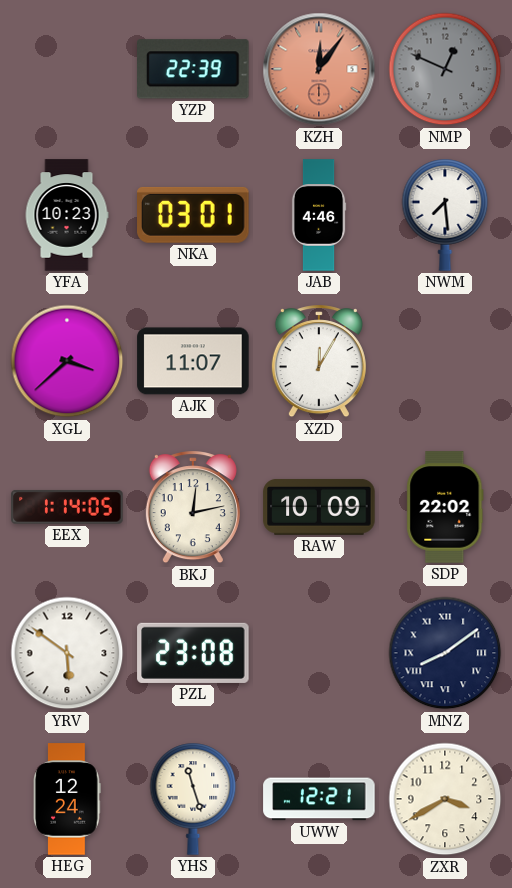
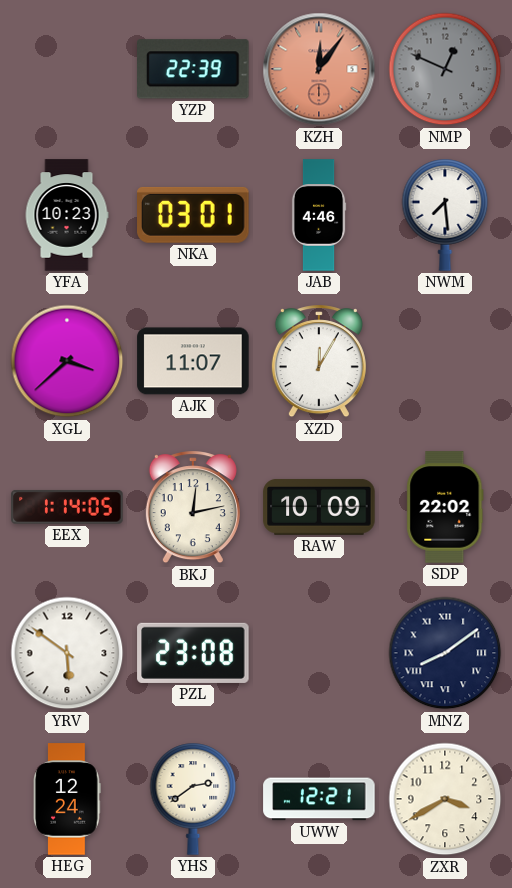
YHS: 11:27 -> 2:39 (193, 799)
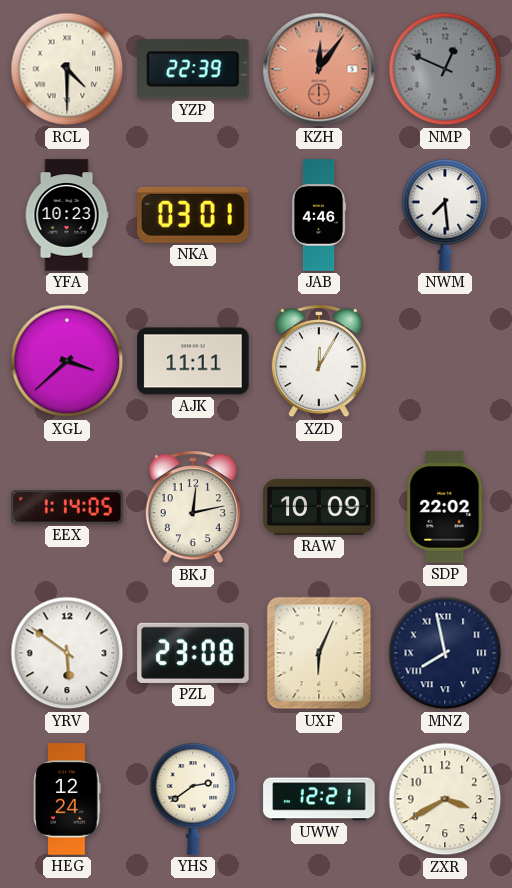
RCL: none -> 4:30 (67, 69)
AJK: 11:07 -> 11:11 (193, 361)
UXF: none -> 6:04 (319, 653)
MNZ: 8:09 -> 7:58 (445, 653)
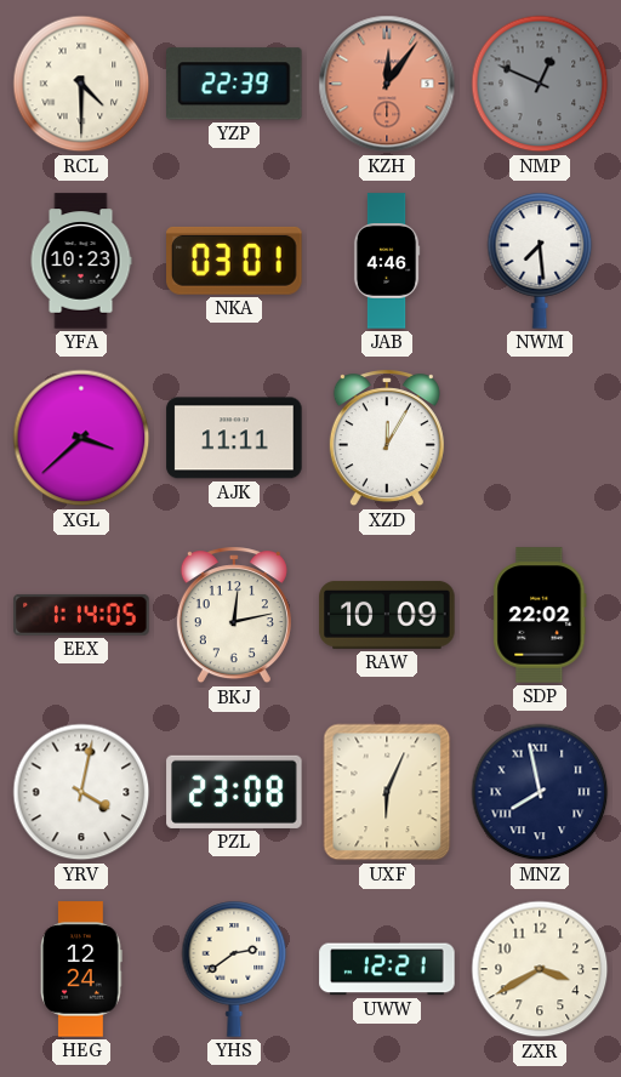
YRV: 5:51 -> 4:02 (81, 792)
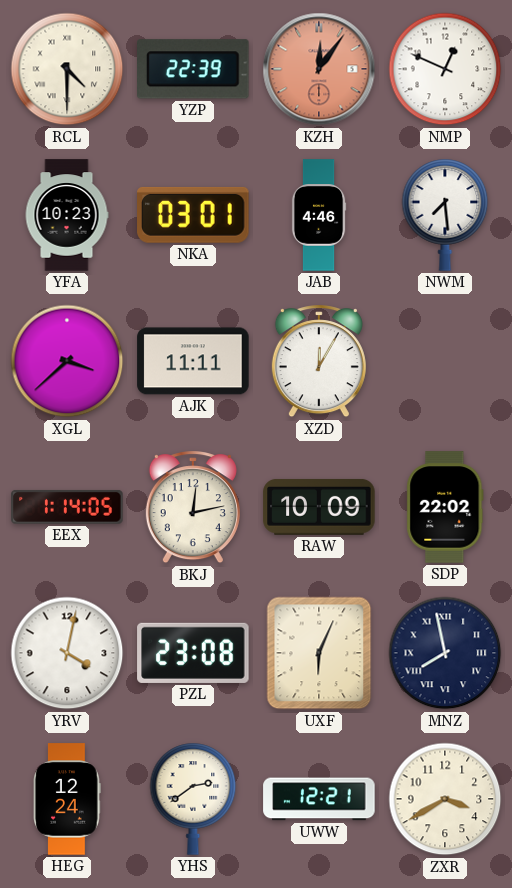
NMP dial: grey -> white (445, 69)
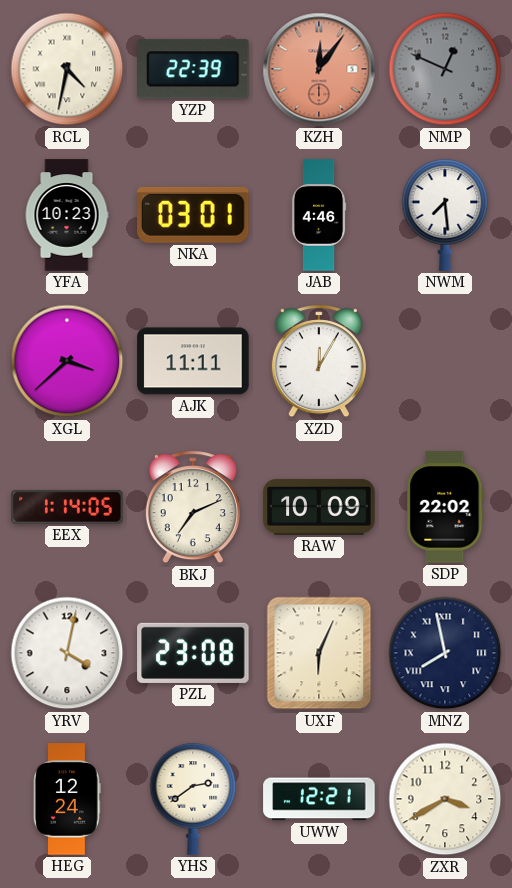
RCL: 4:30 -> 4:32 (67, 69)
NMP dial: white -> grey (445, 69)
BKJ: 12:13 -> 7:11 (193, 508)
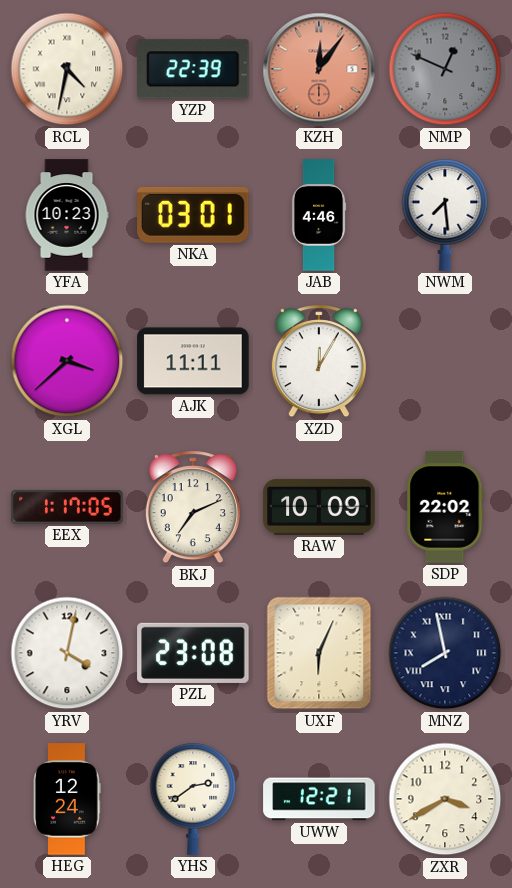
EEX: 1:14 -> 1:17 (67, 507)
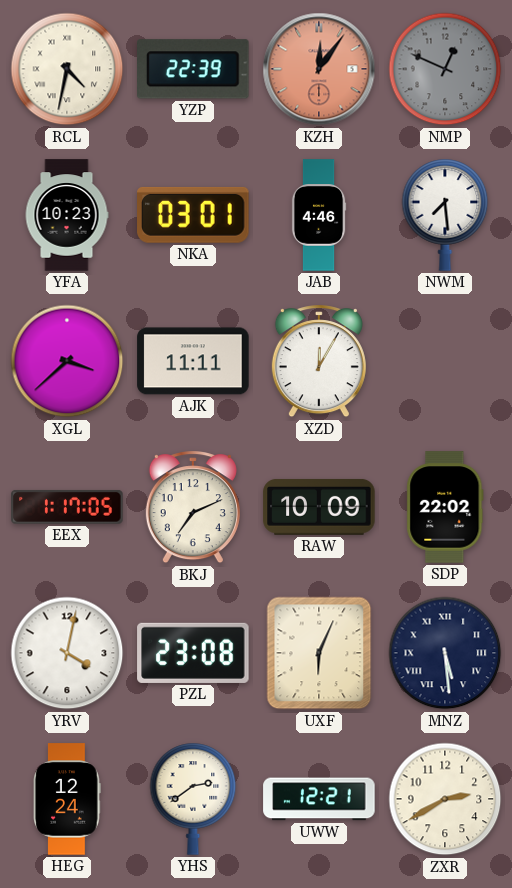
MNZ: 7:58 -> 5:29 (445, 653)
ZXR: 3:40 -> 2:40 (445, 799)
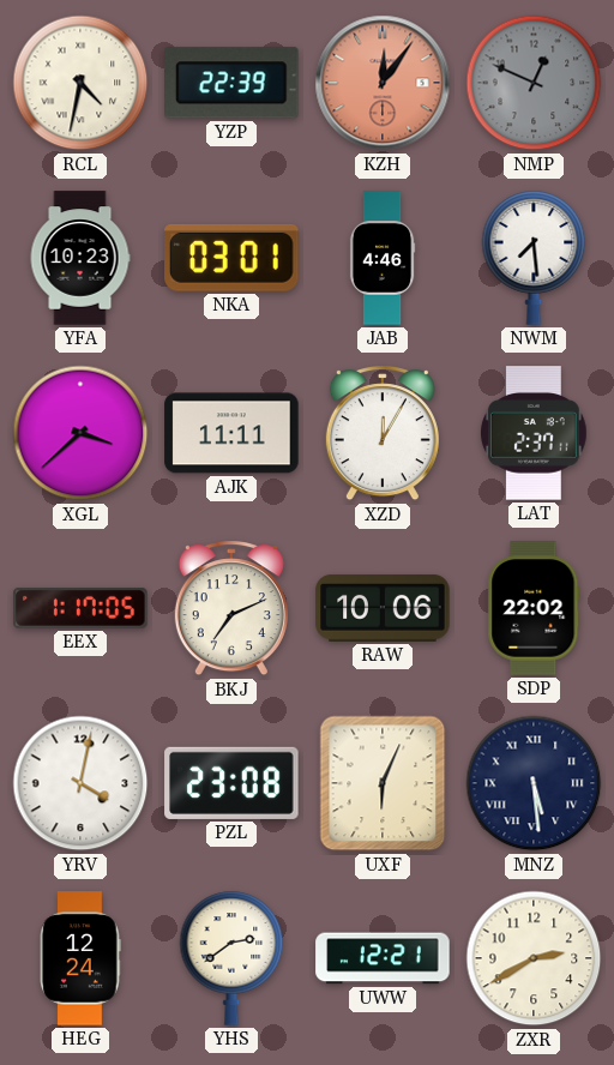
LAT: none -> 2:37 (534, 433)
RAW: 10:09 -> 10:06 (383, 608)
